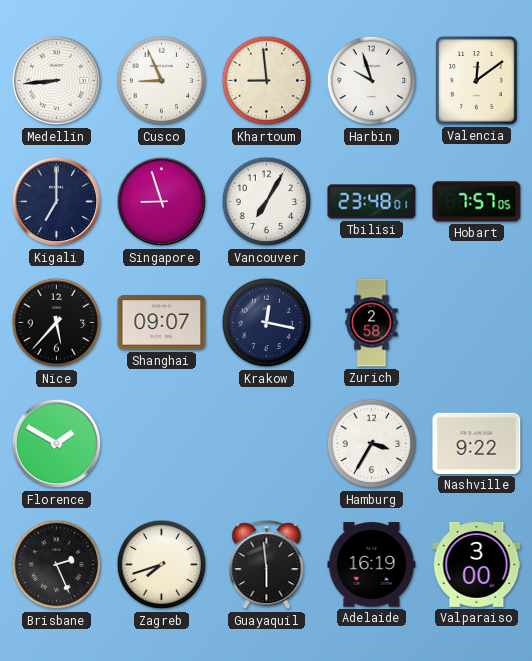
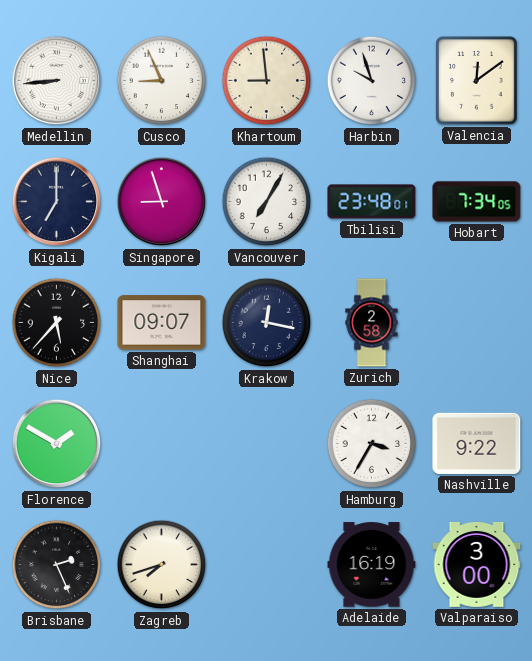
Hobart: 7:57 -> 7:34 (477, 202)
Guayaquil: 5:59 -> none (267, 565)
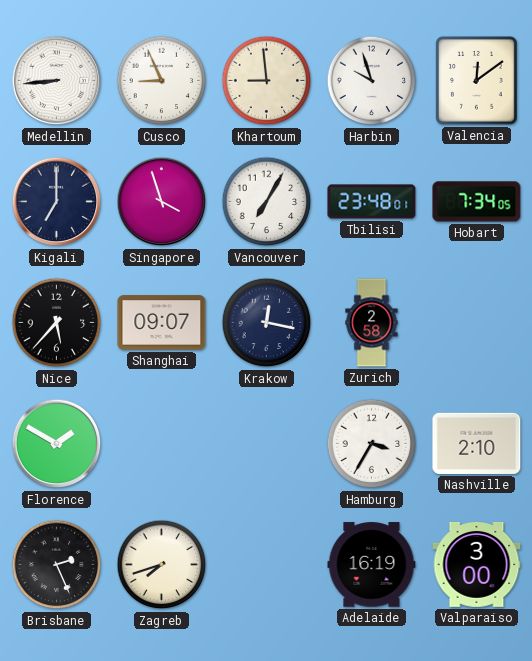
Singapore: 8:57 -> 3:57 (162, 202)
Nashville: 9:22 -> 2:10 (477, 443)
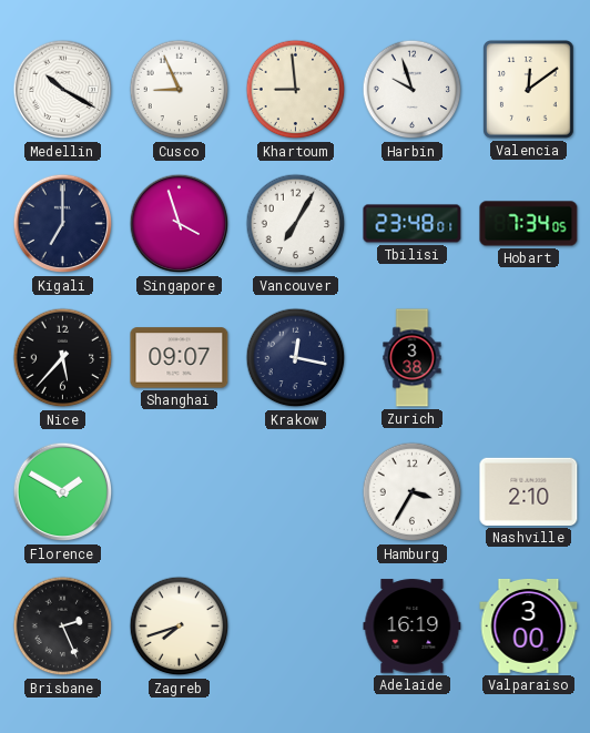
Medellin: 8:44 -> 10:20 (63, 90)
Zurich: 2:58 -> 3:38 (413, 358)
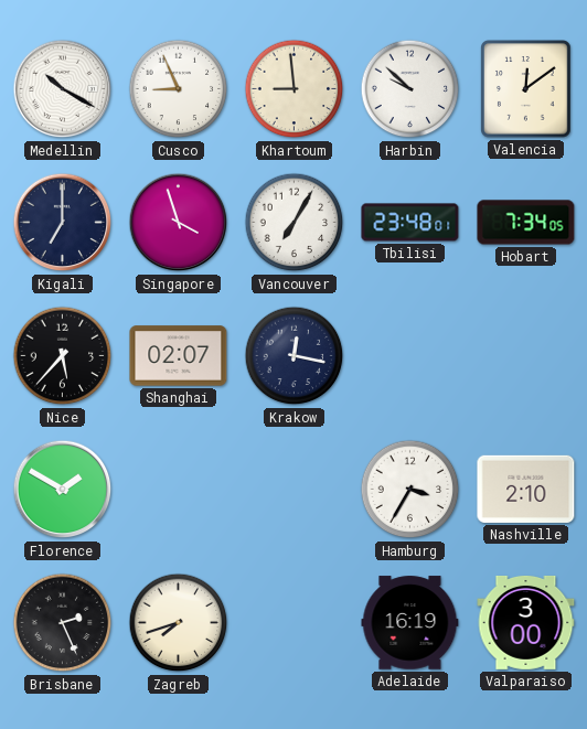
Harbin: 9:57 -> 9:52 (410, 89)
Shanghai: 09:07 -> 02:07 (179, 356)
Zurich: 3:38 -> none (413, 358)
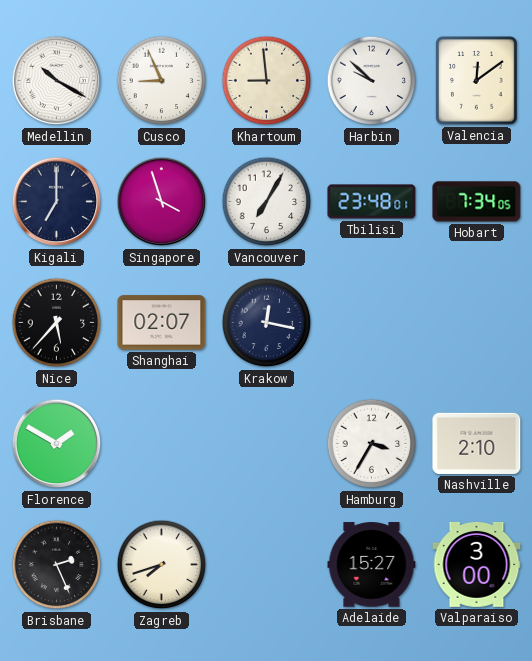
Adelaide: 16:19 -> 15:27 (372, 565)
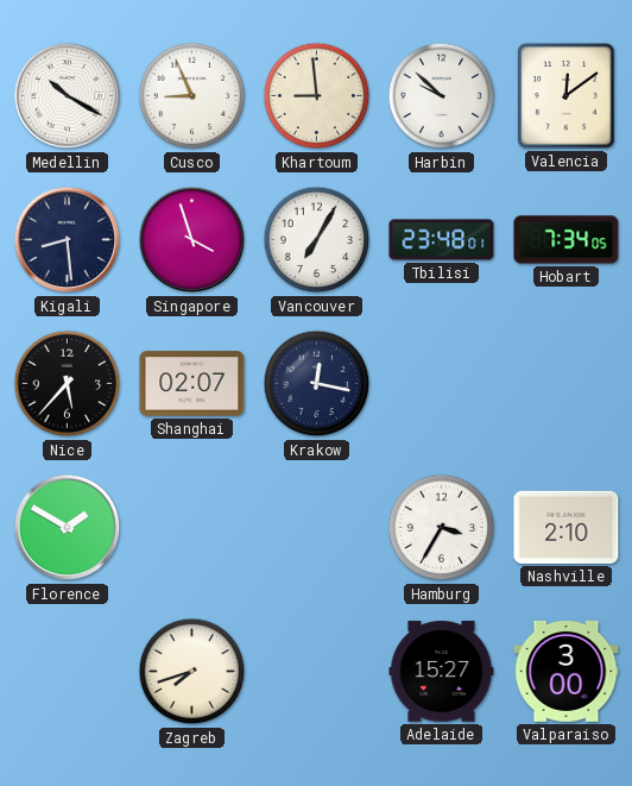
Kigali: 7:00 -> 8:29 (68, 240)
Brisbane: 2:26 -> none (57, 565)
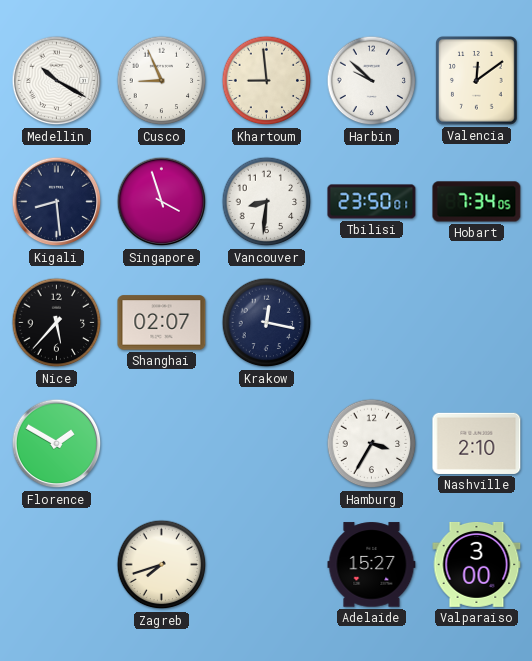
Vancouver: 7:05 -> 8:31 (267, 202)
Tbilisi: 23:48 -> 23:50 (372, 202)
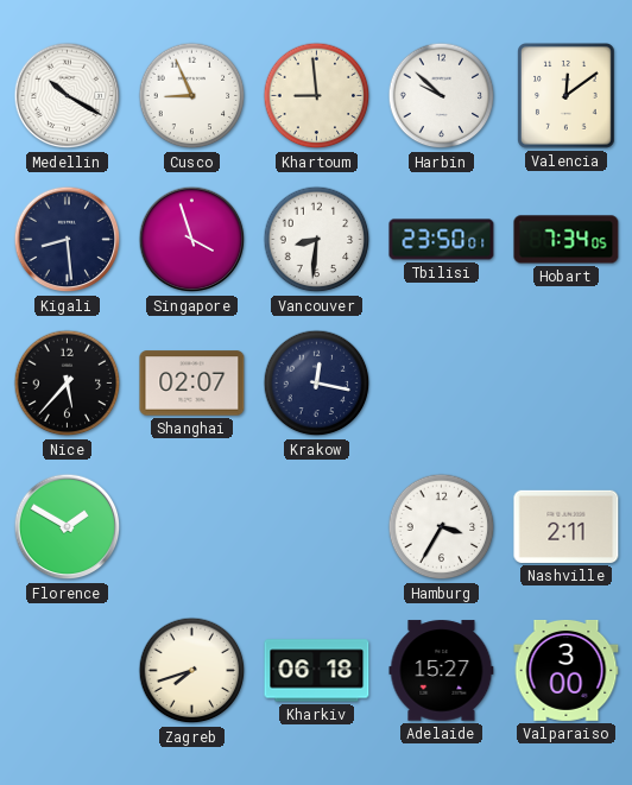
Nashville: 2:10 -> 2:11 (567, 526)
Kharkiv: none -> 06:18 (317, 671)
